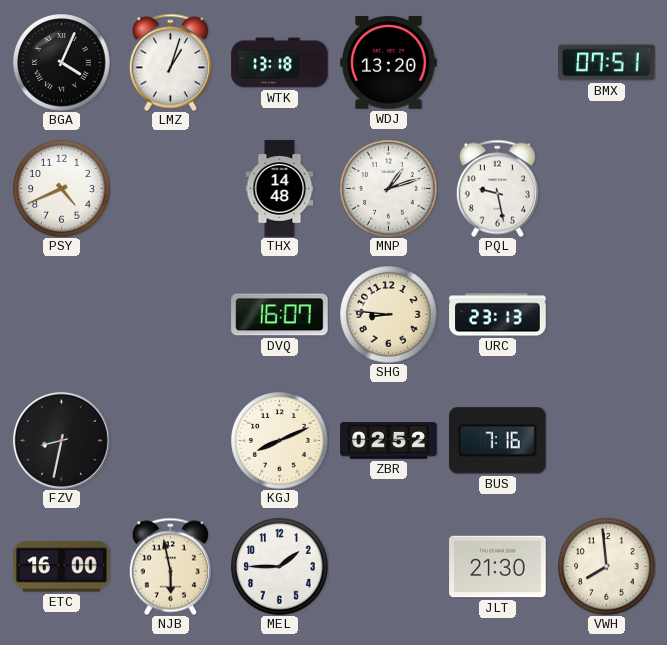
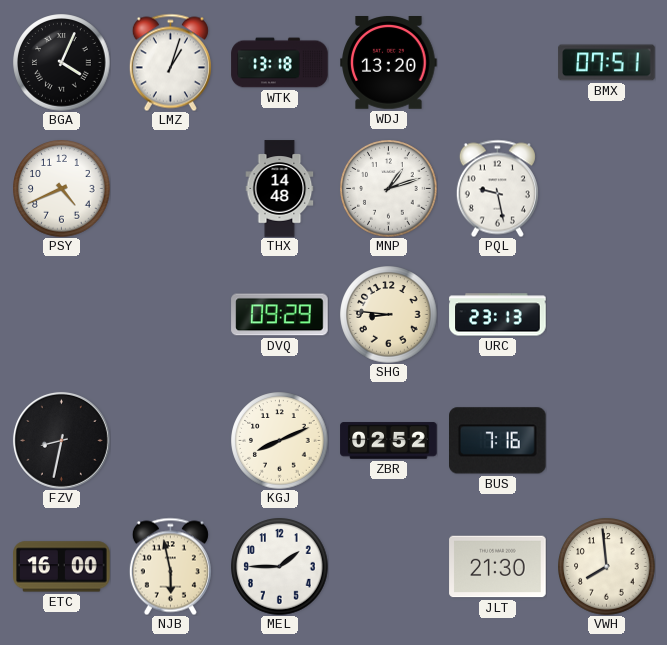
DVQ: 16:07 -> 09:29 (280, 315)
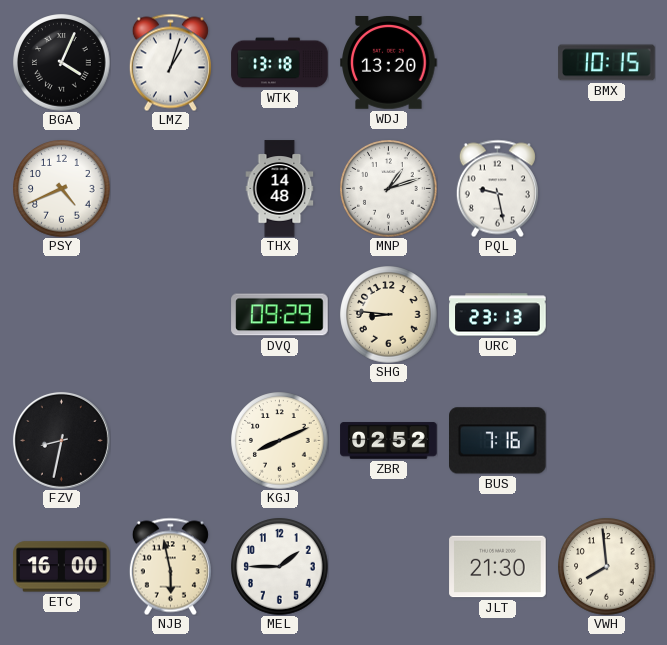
BMX: 07:51 -> 10:15 (607, 63)
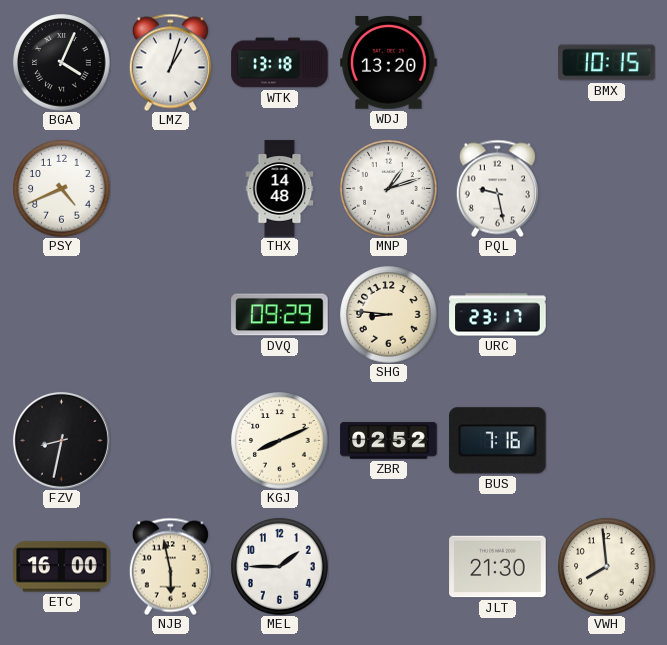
URC: 23:13 -> 23:17 (498, 315)
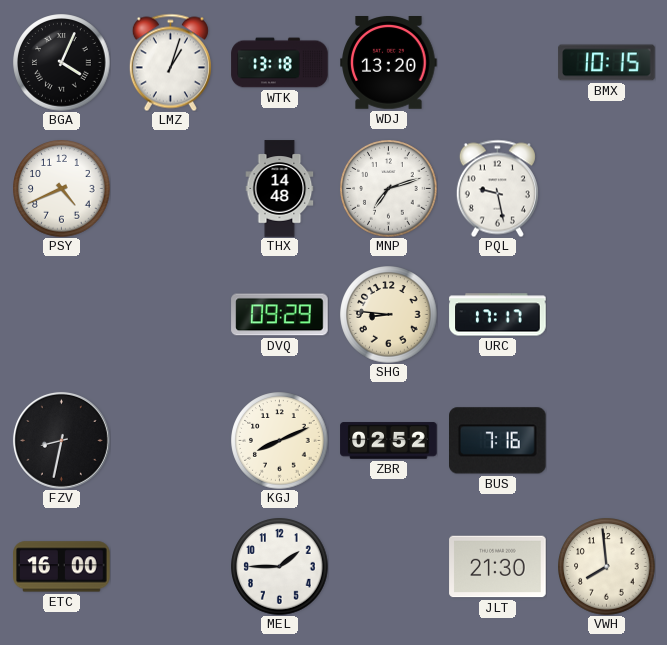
MNP: 1:12 -> 7:12 (389, 189)
URC: 23:17 -> 17:17 (498, 315)
NJB: 5:58 -> none (170, 566)
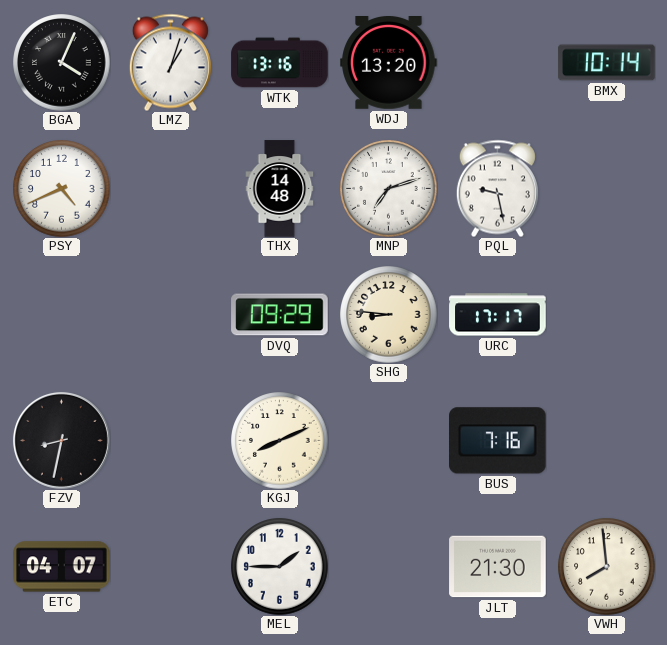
WTK: 13:18 -> 13:16 (280, 63)
BMX: 10:15 -> 10:14 (607, 63)
ZBR: 02:52 -> none (389, 441)
ETC: 16:00 -> 04:07 (62, 567)
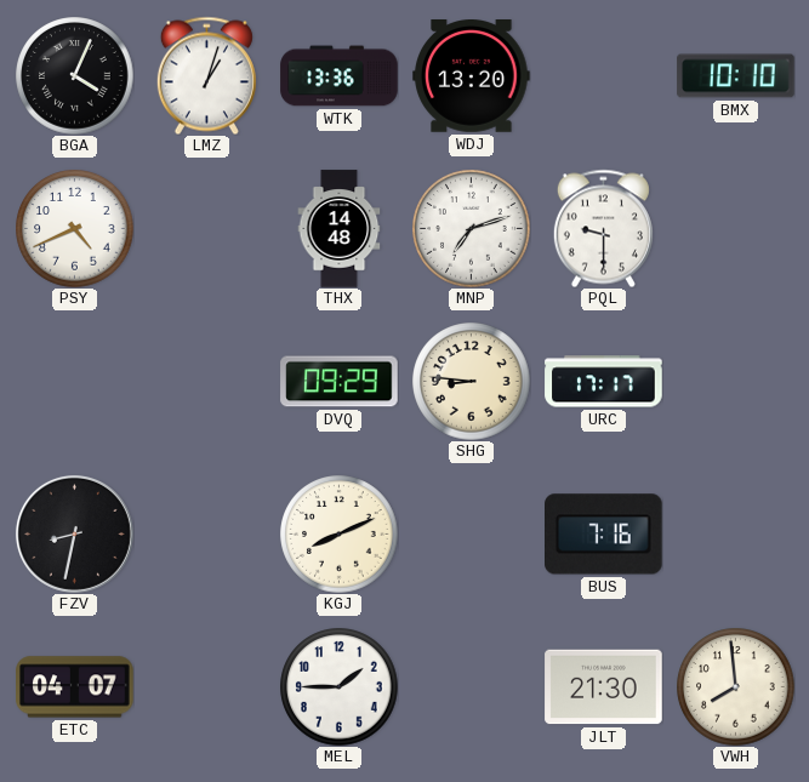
WTK: 13:16 -> 13:36 (340, 76)
BMX: 10:14 -> 10:10 (736, 76)
PQL: 9:28 -> 9:30 (603, 228)
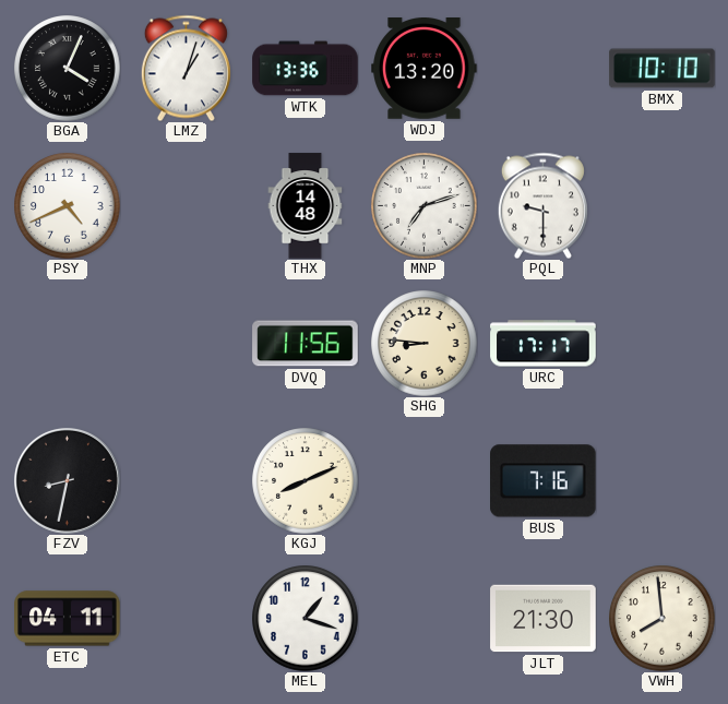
DVQ: 09:29 -> 11:56 (306, 344)
ETC: 04:07 -> 04:11 (68, 619)
MEL: 1:45 -> 1:18 (306, 619)
